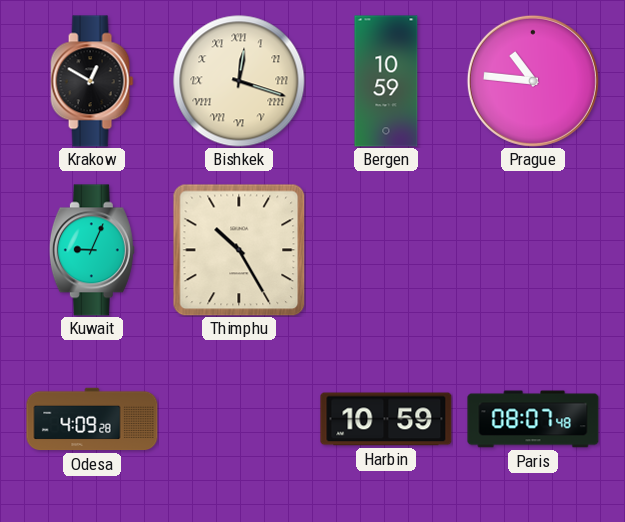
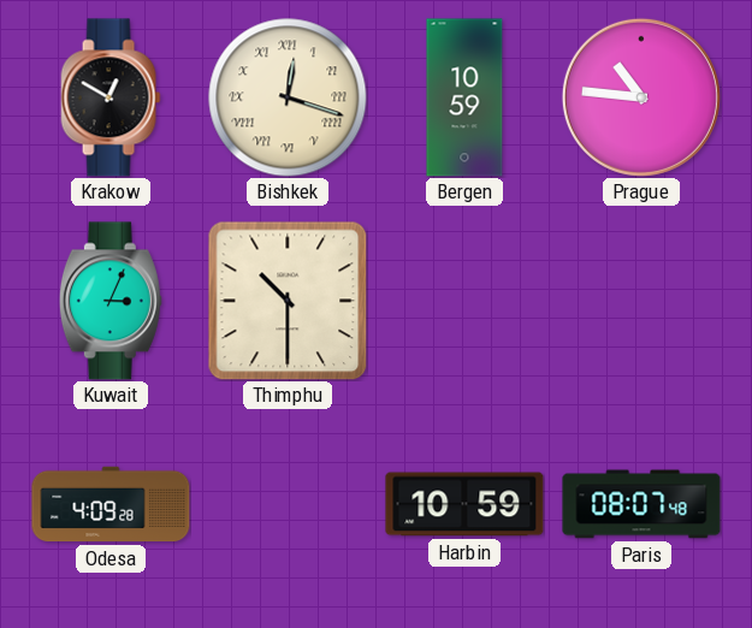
Kuwait: 9:04 -> 3:04 (111, 301)
Thimphu: 10:25 -> 10:30 (288, 301)
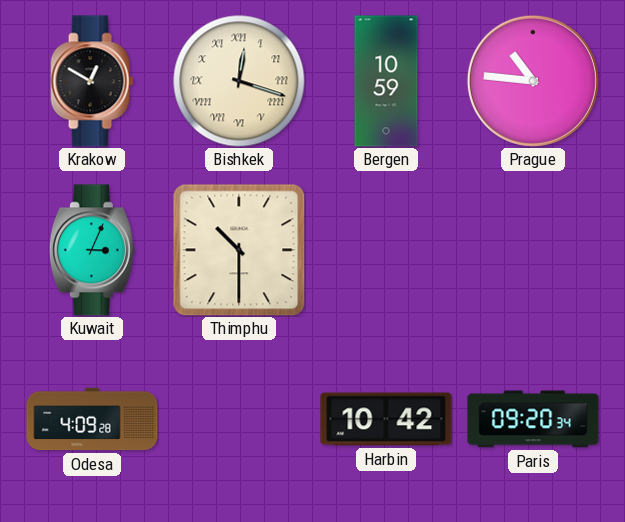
Harbin: 10:59 -> 10:42 (386, 419)
Paris: 08:07 -> 09:20 (533, 419)
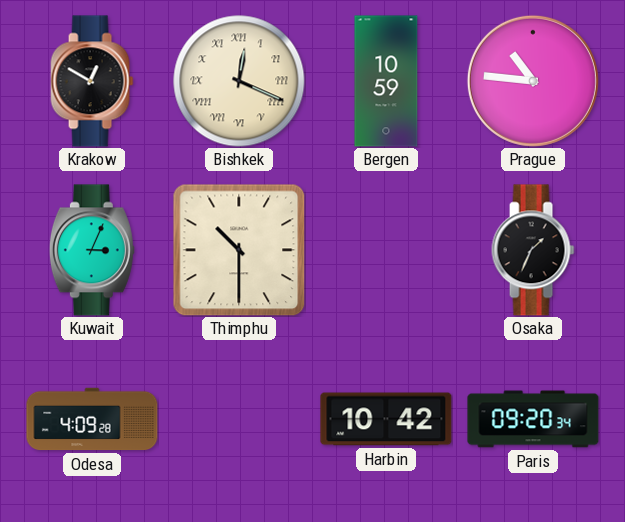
Bishkek: 12:18 -> 12:19 (239, 81)
Osaka: none -> 1:34 (533, 250)
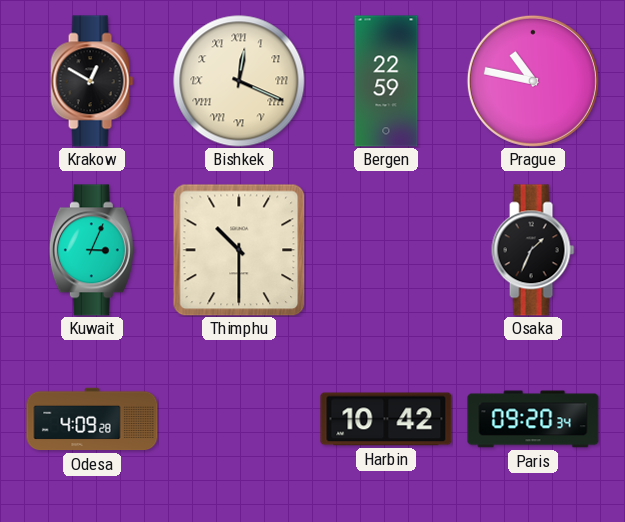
Bergen: 10:59 -> 22:59 (386, 81)
Prague: 10:46 -> 10:47 (533, 81)
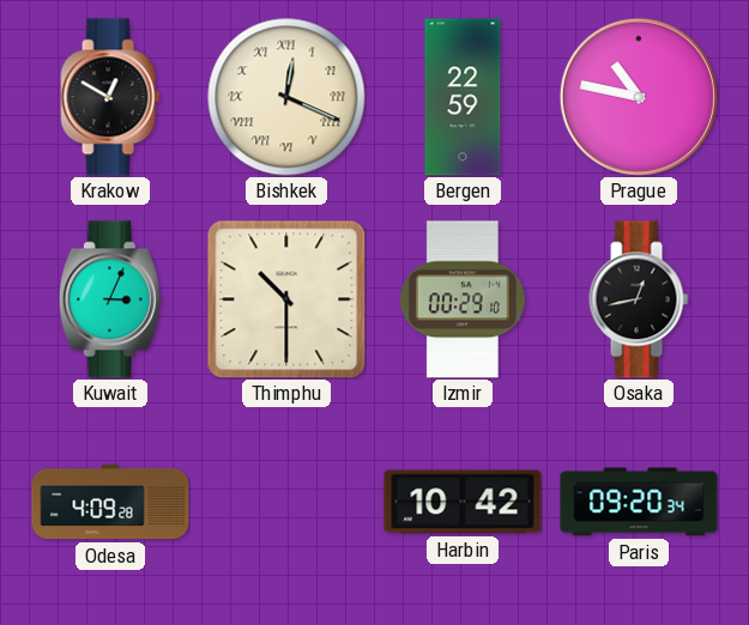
Izmir: none -> 00:29 (463, 299)
Osaka: 1:34 -> 12:43 (639, 299)
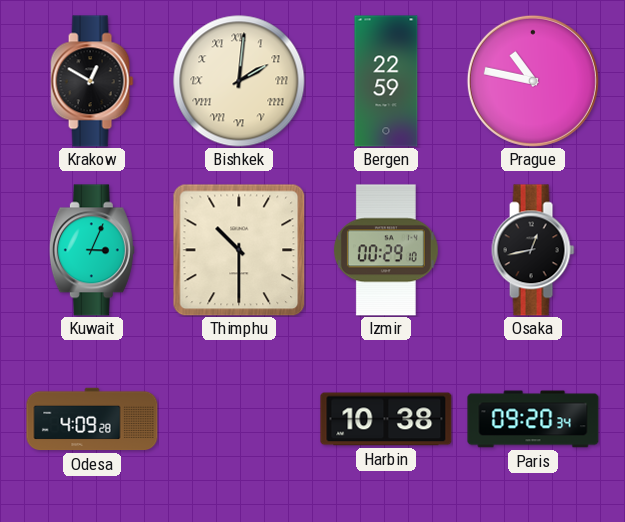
Bishkek: 12:19 -> 2:01 (239, 81)
Harbin: 10:42 -> 10:38 (386, 419)
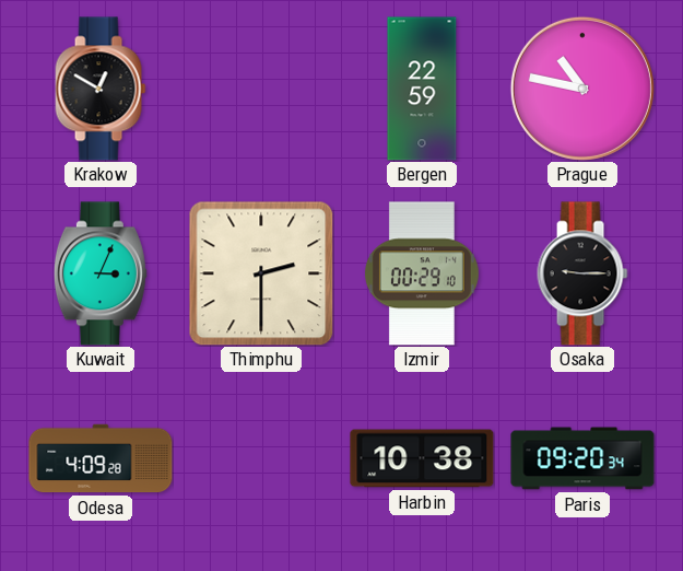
Bishkek: 2:01 -> none (239, 81)
Thimphu: 10:30 -> 2:30 (261, 273)
Osaka: 12:43 -> 9:15 (582, 273)
